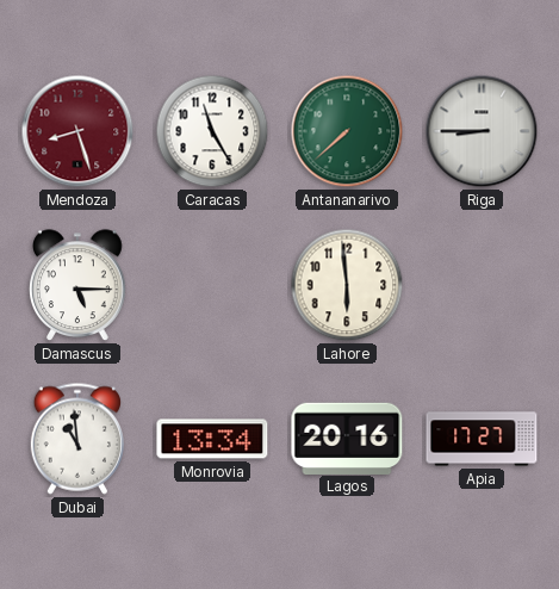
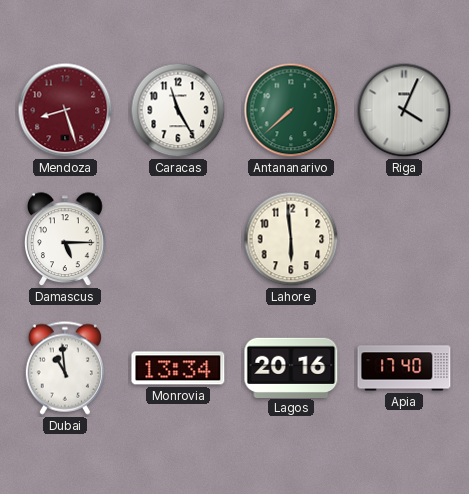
Riga: 8:45 -> 4:04 (404, 110)
Apia: 17:27 -> 17:40 (404, 368)
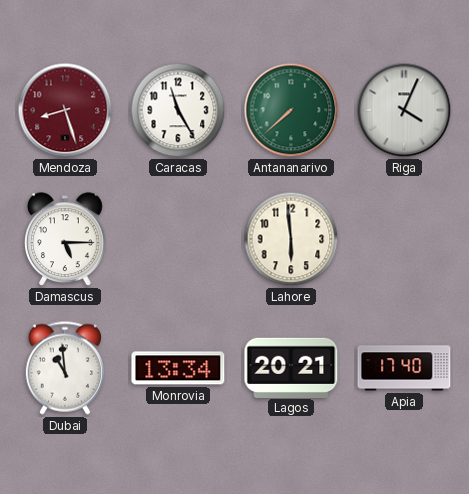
Lagos: 20:16 -> 20:21 (291, 367)
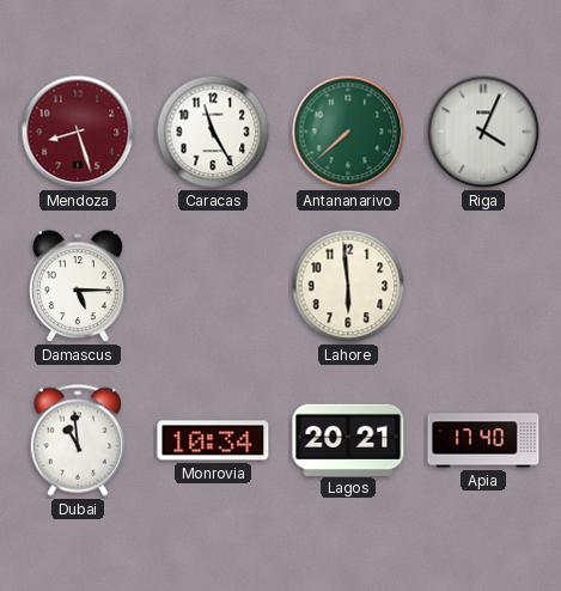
Monrovia: 13:34 -> 10:34 (213, 440)
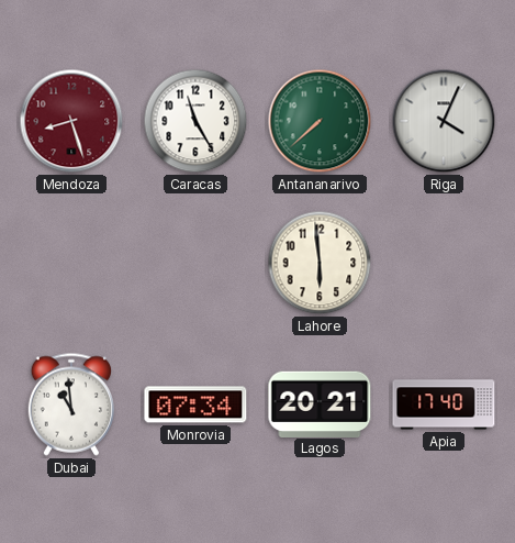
Damascus: 5:15 -> none (79, 287)
Monrovia: 10:34 -> 07:34 (195, 405)
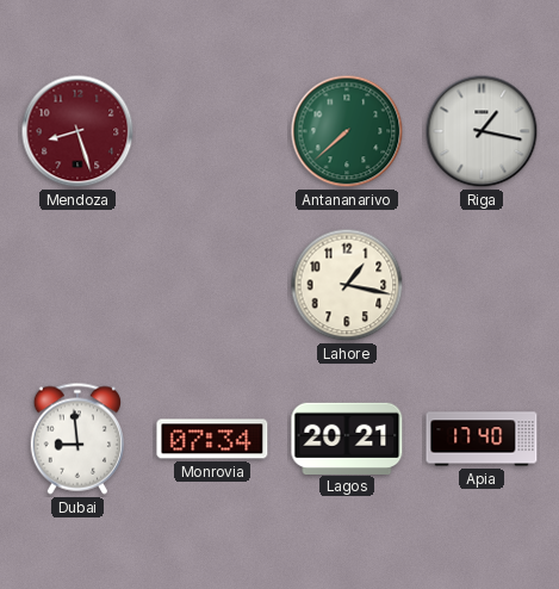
Caracas: 11:25 -> none (195, 121)
Riga: 4:04 -> 1:17 (482, 131)
Lahore: 5:59 -> 1:17 (347, 285)
Dubai: 10:59 -> 8:59 (77, 439)
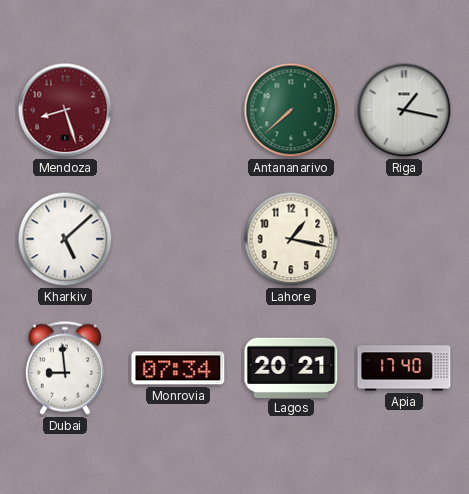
Kharkiv: none -> 5:08 (65, 239)
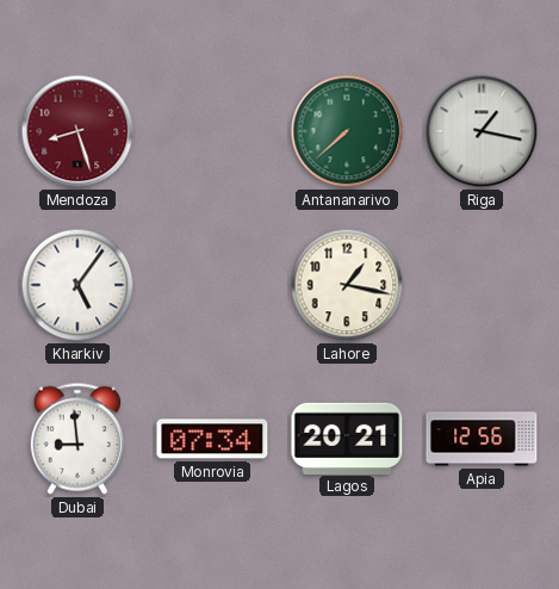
Kharkiv: 5:08 -> 5:06 (77, 285)
Apia: 17:40 -> 12:56 (482, 439)
